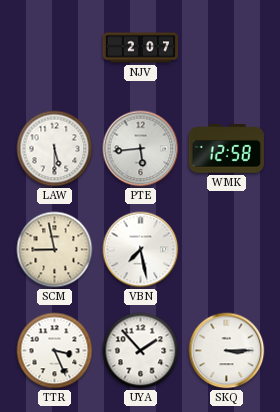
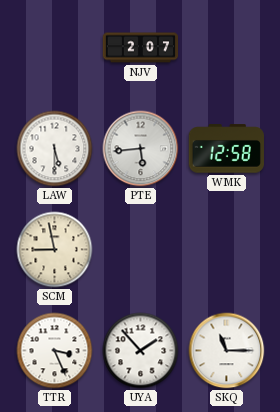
VBN: 7:28 -> none (141, 250)
SKQ: 3:15 -> 11:15 (227, 351)
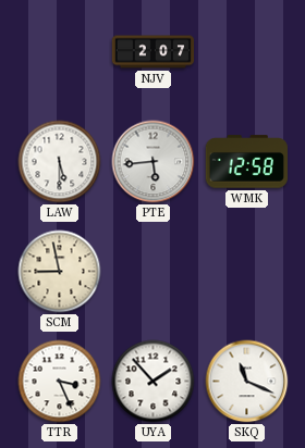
SKQ: 11:15 -> 11:19 (247, 382)
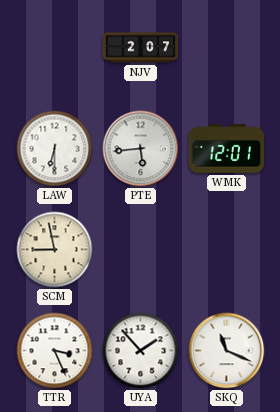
LAW: 5:30 -> 6:30 (55, 149)
WMK: 12:58 -> 12:01 (226, 149)
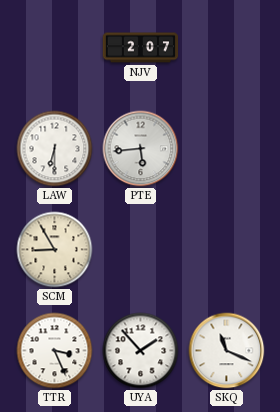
WMK: 12:01 -> none (226, 149)
SCM: 8:58 -> 8:55 (55, 250)
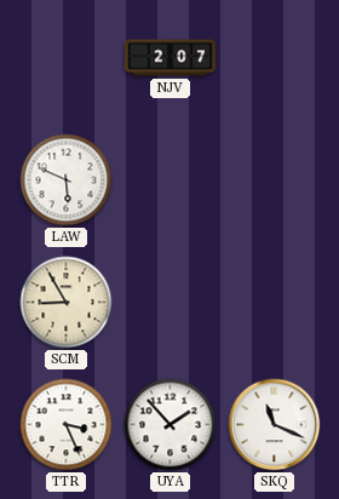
LAW: 6:30 -> 5:49 (67, 180)
PTE: 5:44 -> none (141, 149)
